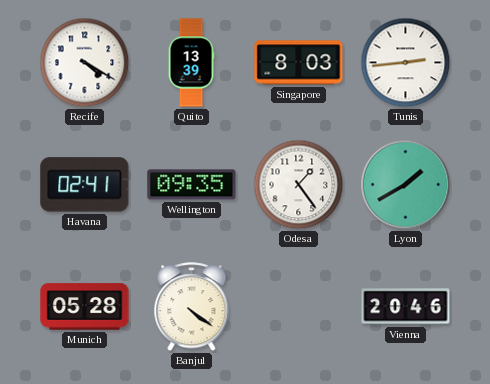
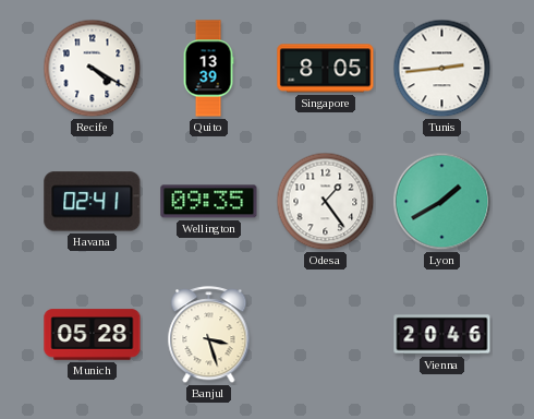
Singapore: 8:03 -> 8:05 (326, 69)
Banjul: 4:21 -> 3:27 (209, 335)
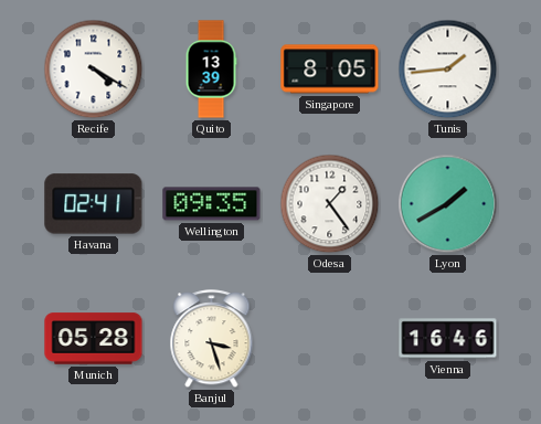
Tunis: 2:44 -> 1:44 (448, 70)
Vienna: 20:46 -> 16:46 (448, 339)
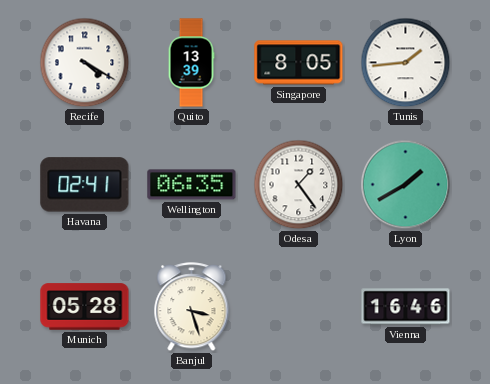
Wellington: 09:35 -> 06:35 (192, 185)
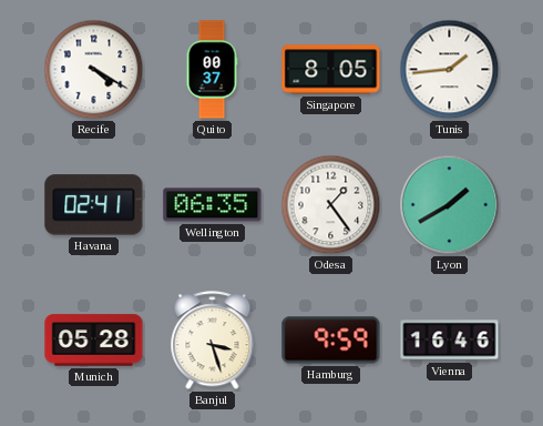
Quito: 13:39 -> 00:37 (212, 70)
Hamburg: none -> 9:59 (331, 341)
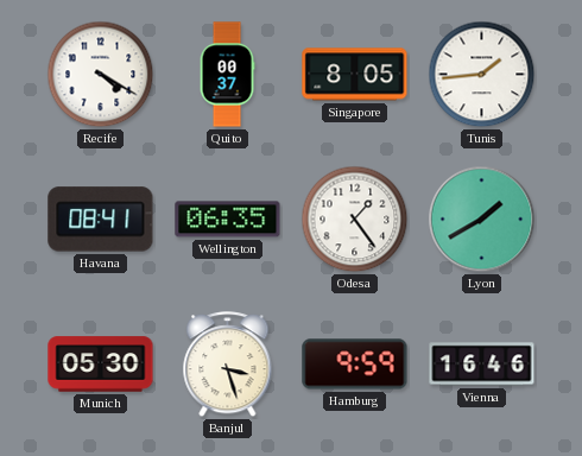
Havana: 02:41 -> 08:41 (101, 220)
Munich: 05:28 -> 05:30 (101, 365)
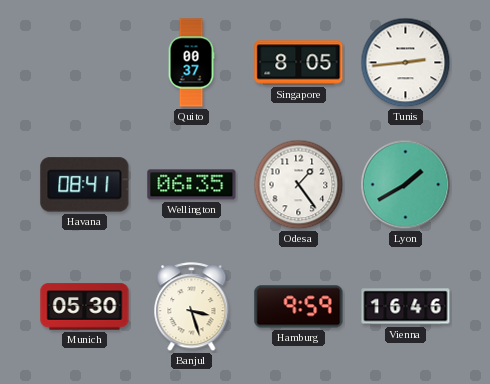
Recife: 4:20 -> none (101, 75)
Tunis: 1:44 -> 2:44 (406, 63)
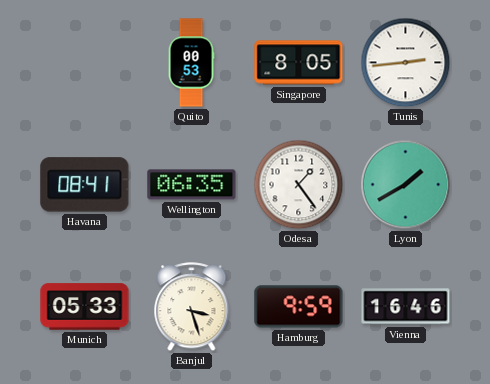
Quito: 00:37 -> 00:53 (191, 63)
Munich: 05:30 -> 05:33 (85, 307)
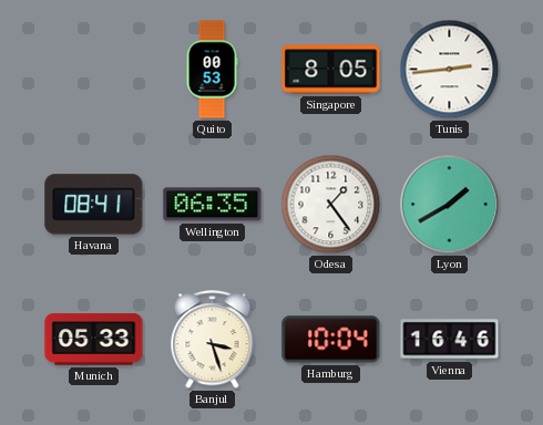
Hamburg: 9:59 -> 10:04 (331, 340)
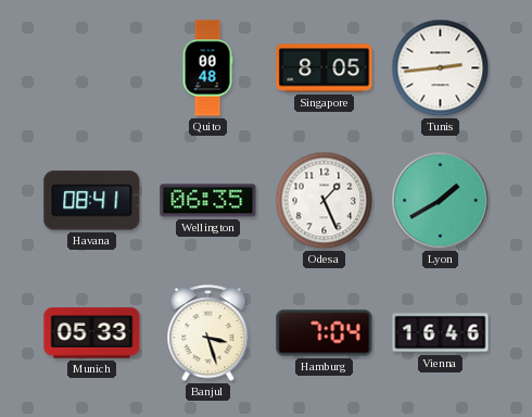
Quito: 00:53 -> 00:48 (207, 68)
Odesa: 1:24 -> 1:26 (325, 201)
Hamburg: 10:04 -> 7:04 (325, 333)
